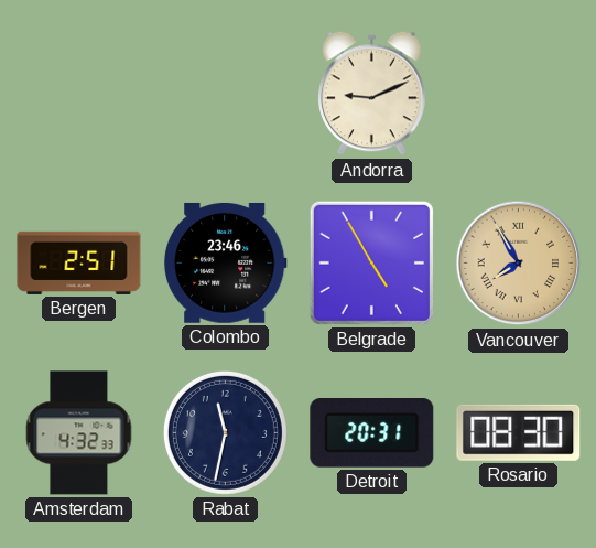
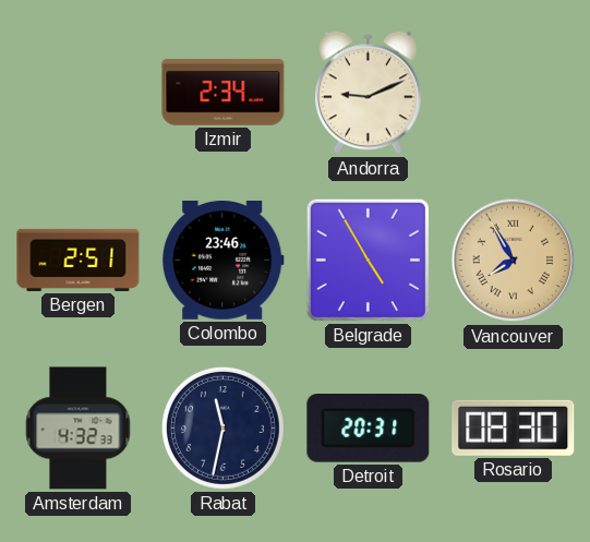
Izmir: none -> 2:34 (224, 93)
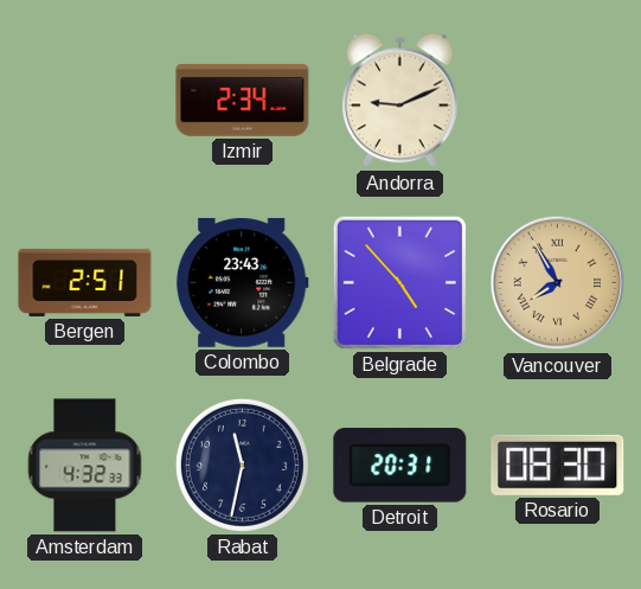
Colombo: 23:46 -> 23:43 (242, 282)
Belgrade: 4:55 -> 4:53 (399, 282)
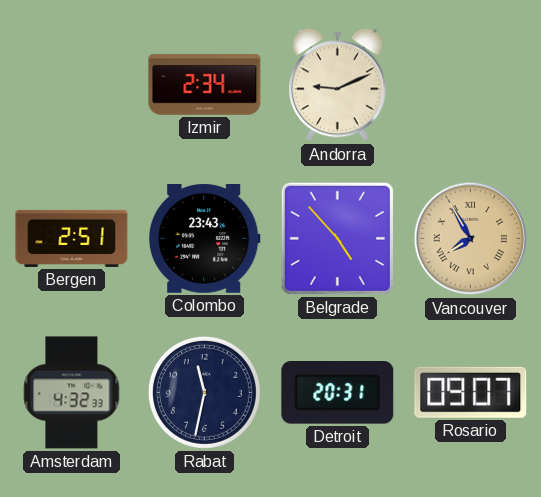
Rosario: 08:30 -> 09:07 (471, 392)
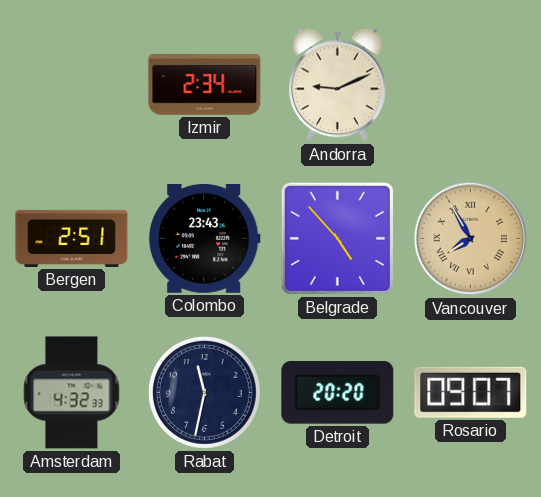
Detroit: 20:31 -> 20:20 (338, 393)
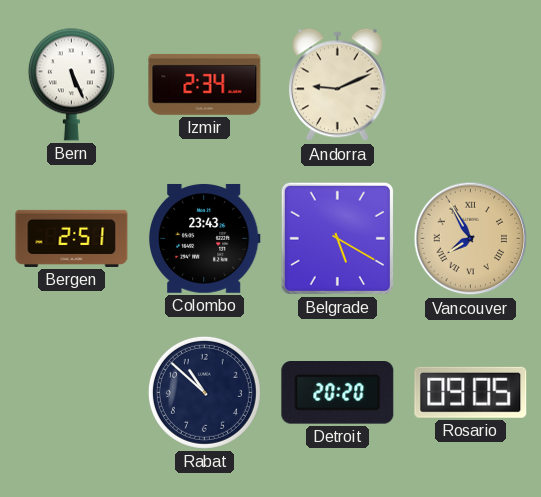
Bern: none -> 5:26 (71, 84)
Belgrade: 4:53 -> 5:20 (337, 238)
Amsterdam: 4:32 -> none (72, 393)
Rabat: 11:32 -> 10:52 (204, 392)
Rosario: 09:07 -> 09:05 (471, 392)
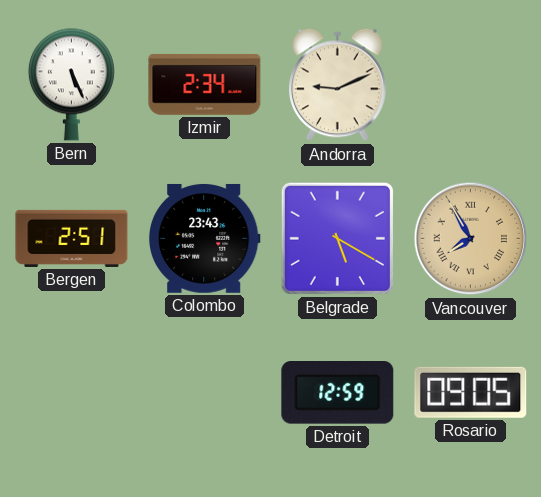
Rabat: 10:52 -> none (204, 392)
Detroit: 20:20 -> 12:59 (338, 393)
